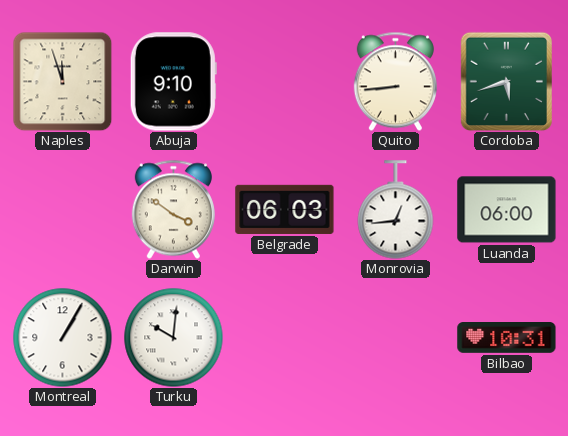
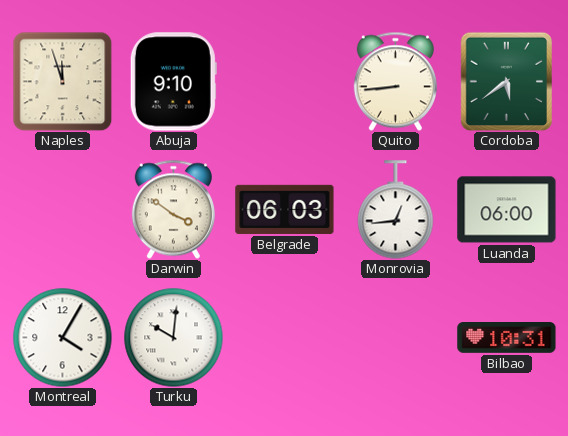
Cordoba: 5:42 -> 5:39 (506, 81)
Montreal: 1:05 -> 4:05 (63, 338)
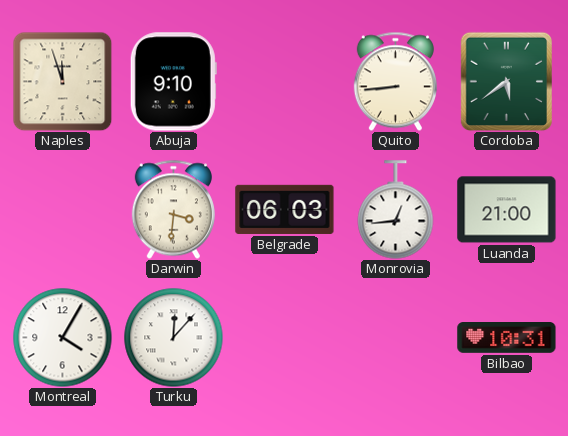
Darwin: 3:51 -> 3:31 (173, 209)
Luanda: 06:00 -> 21:00 (507, 210)
Turku: 10:01 -> 12:07 (174, 338)
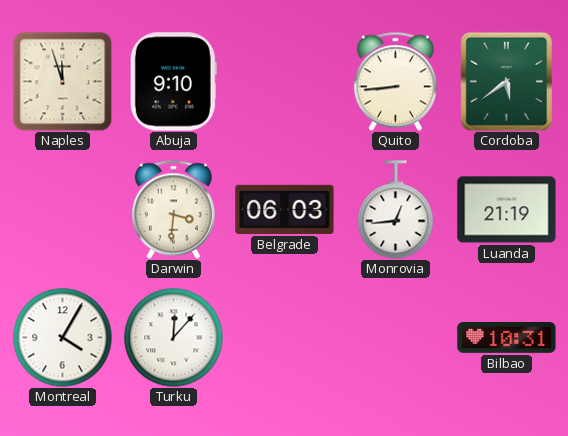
Luanda: 21:00 -> 21:19 (507, 210)
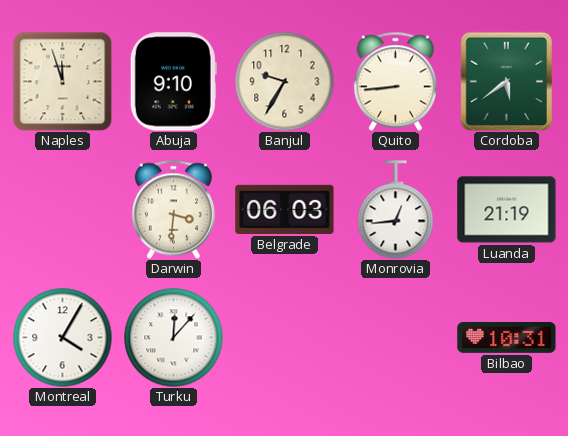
Banjul: none -> 9:35 (285, 82)
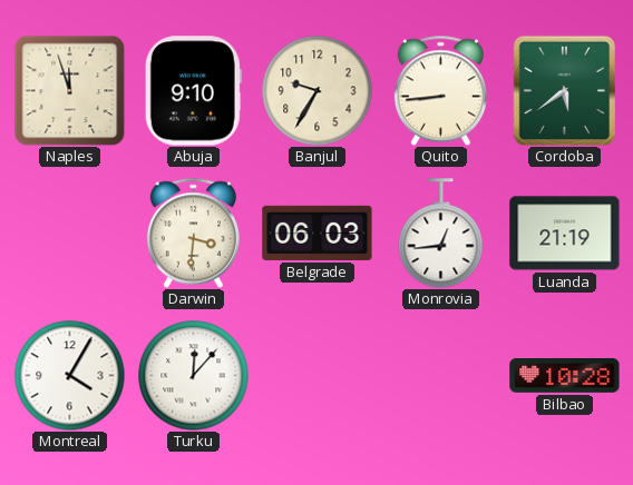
Bilbao: 10:31 -> 10:28 (565, 376)
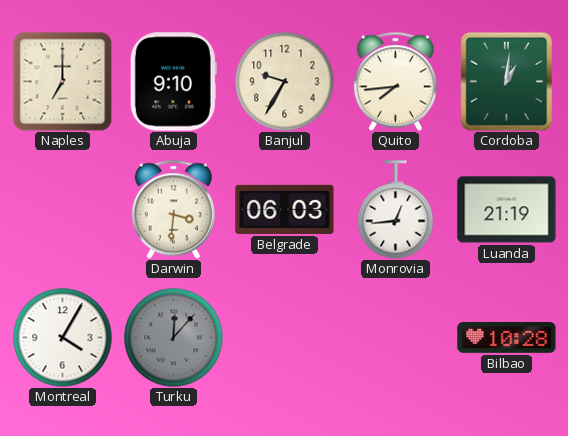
Naples: 11:57 -> 7:00 (62, 81)
Quito: 8:44 -> 7:44 (395, 81)
Cordoba: 5:39 -> 1:01 (506, 81)
Turku dial: white -> grey (174, 338)
